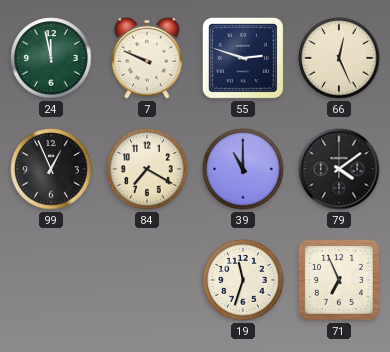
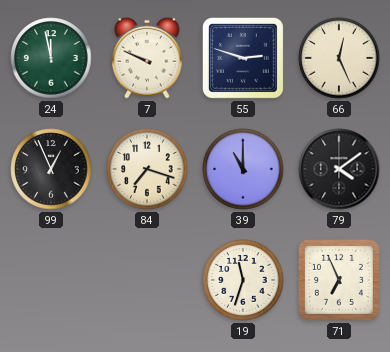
84: 7:20 -> 7:18 (147, 169)
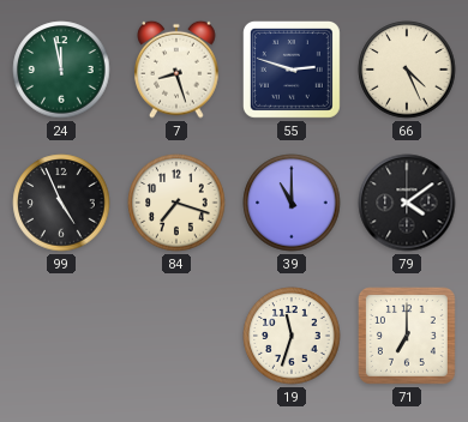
7: 9:49 -> 8:27 (176, 70)
66: 12:26 -> 4:26 (407, 70)
99: 12:56 -> 4:56 (61, 203)
71: 6:56 -> 7:00 (407, 336)
